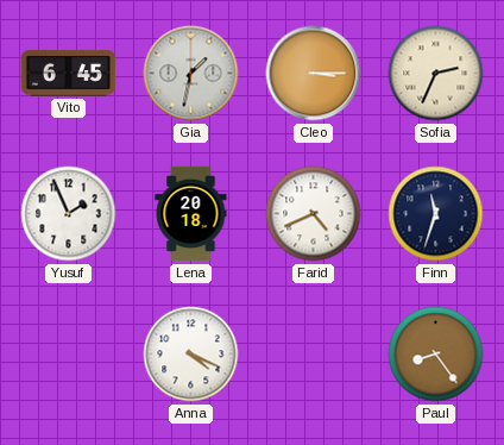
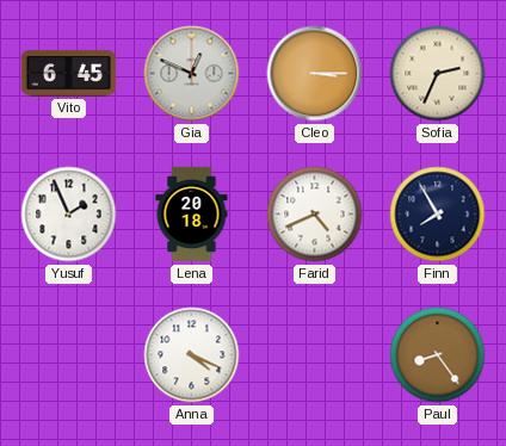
Gia: 1:32 -> 12:49 (192, 74)
Finn: 11:33 -> 7:55 (438, 215)
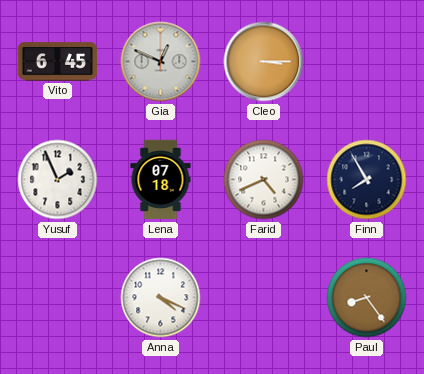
Sofia: 2:34 -> none (438, 74)
Lena: 20:18 -> 07:18 (161, 180)
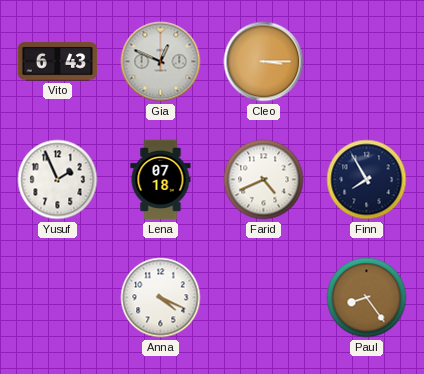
Vito: 6:45 -> 6:43 (57, 62)
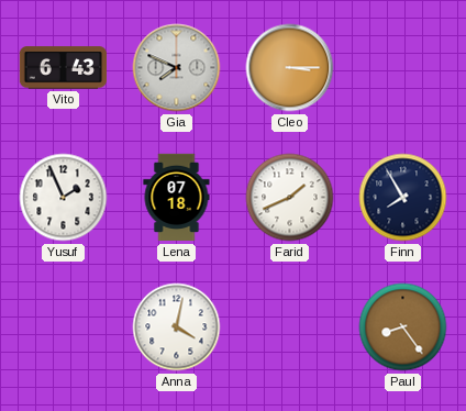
Gia: 12:49 -> 7:49 (177, 68)
Farid: 4:41 -> 1:41 (290, 198)
Anna: 4:19 -> 4:02 (177, 327)
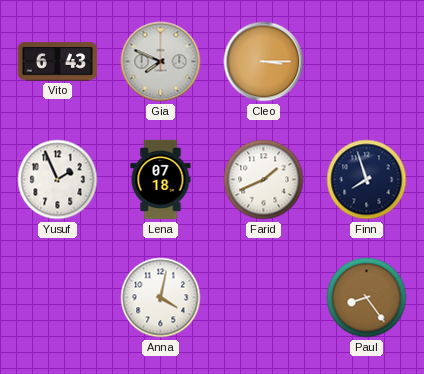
Finn: 7:55 -> 7:57 (367, 180)
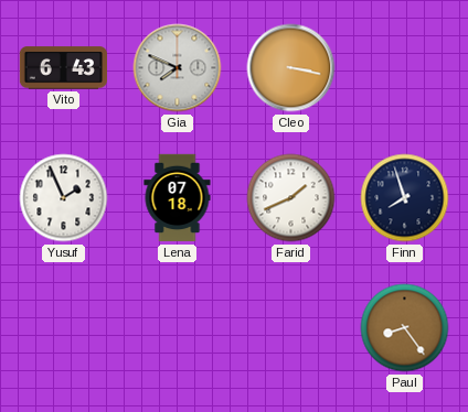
Cleo: 3:15 -> 3:17 (291, 68)
Anna: 4:02 -> none (161, 298)
